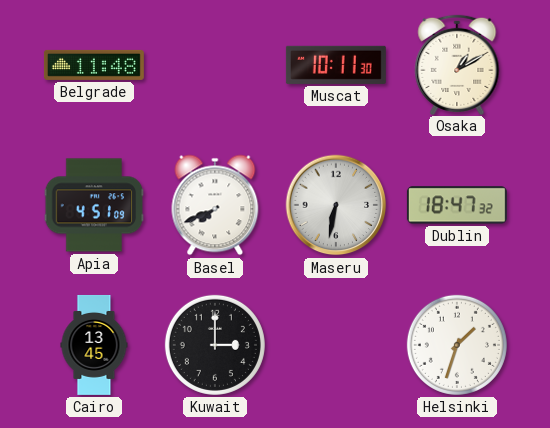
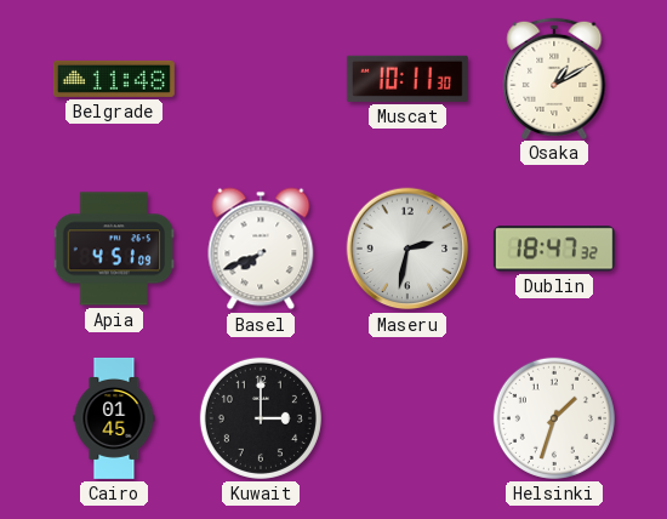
Maseru: 6:32 -> 2:32 (407, 249)
Cairo: 13:45 -> 01:45 (114, 418)
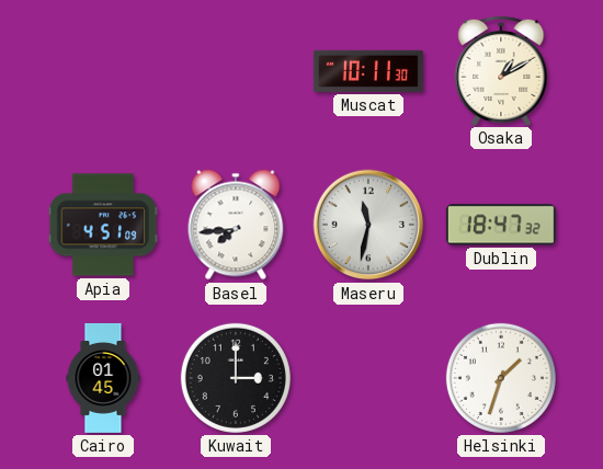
Belgrade: 11:48 -> none (114, 79)
Basel: 7:41 -> 7:44 (236, 225)
Maseru: 2:32 -> 11:32 (368, 225)
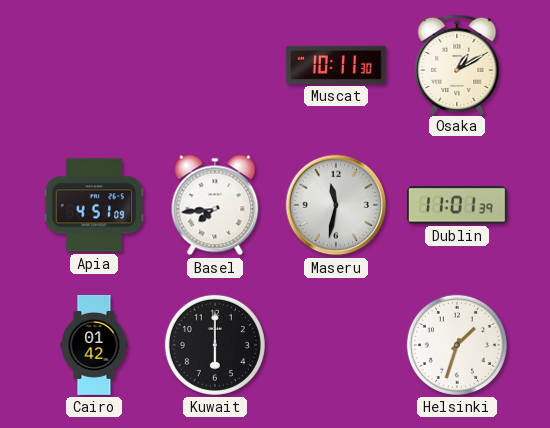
Dublin: 18:47 -> 11:01 (457, 205)
Cairo: 01:45 -> 01:42 (94, 345)
Kuwait: 3:00 -> 6:00 (215, 345)
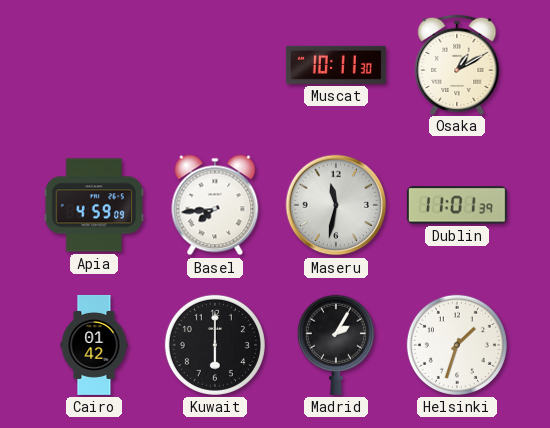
Apia: 4:51 -> 4:59 (94, 205)
Madrid: none -> 2:05 (336, 345)
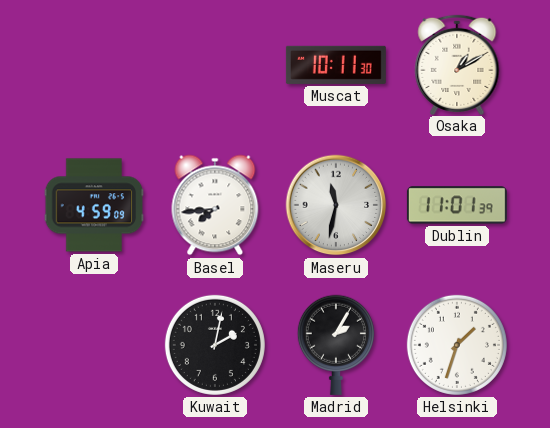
Cairo: 01:42 -> none (94, 345)
Kuwait: 6:00 -> 2:02 (215, 345)
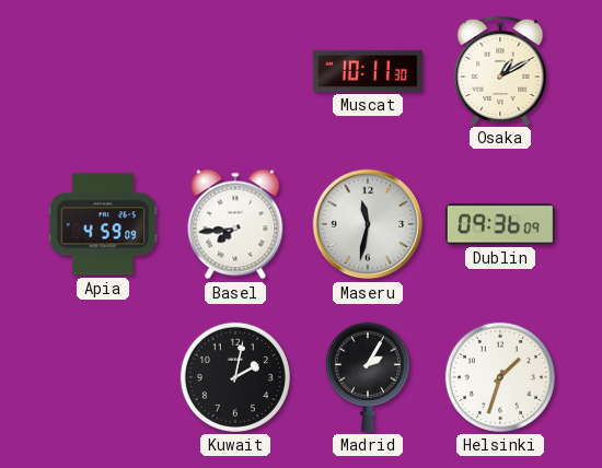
Dublin: 11:01 -> 09:36 (500, 224)
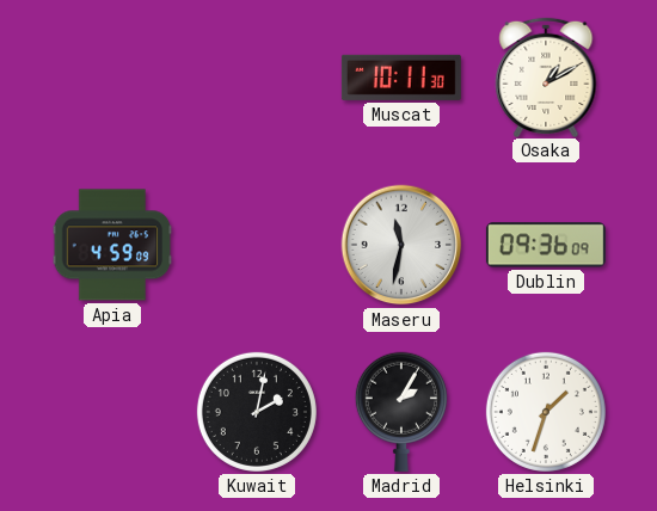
Basel: 7:44 -> none (235, 224)
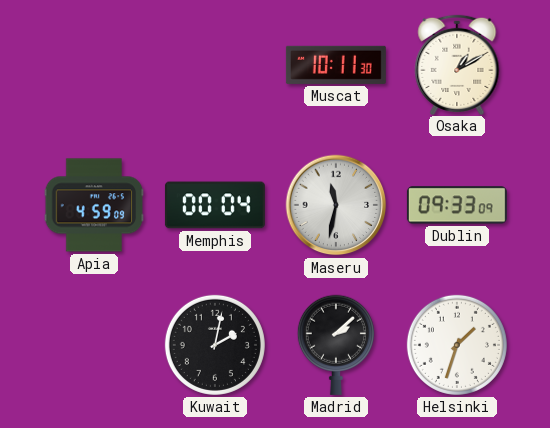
Memphis: none -> 00:04 (215, 205)
Dublin: 09:36 -> 09:33 (457, 205)
Madrid: 2:05 -> 2:08 (336, 345)
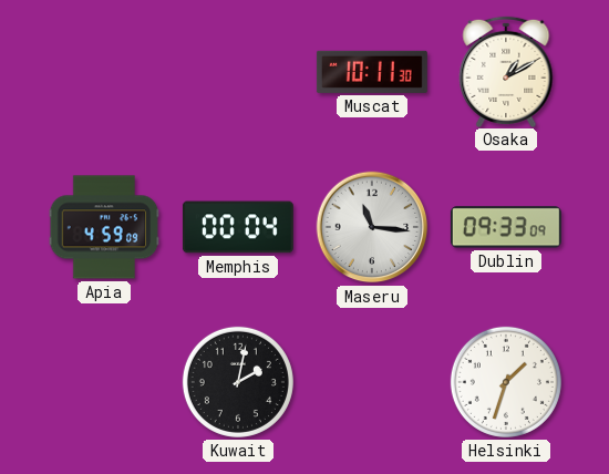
Maseru: 11:32 -> 11:16 (372, 227)
Madrid: 2:08 -> none (336, 345)
